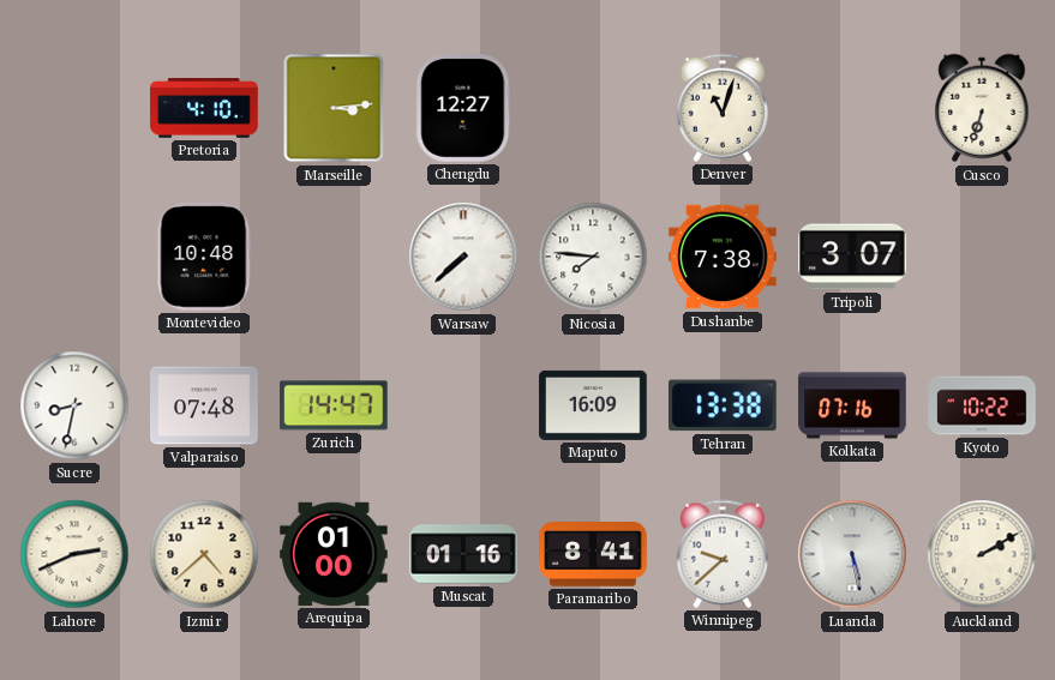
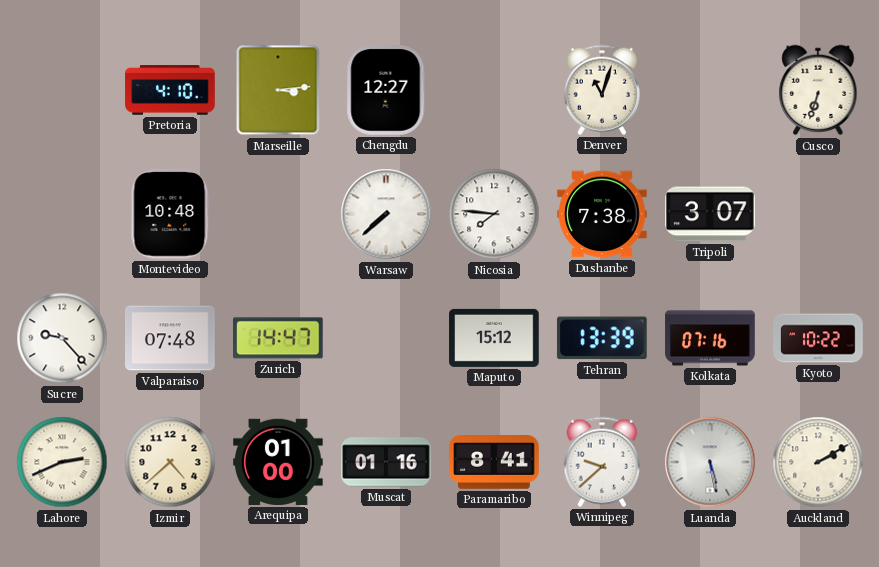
Sucre: 8:32 -> 9:23 (62, 338)
Maputo: 16:09 -> 15:12 (494, 338)
Tehran: 13:38 -> 13:39 (602, 338)
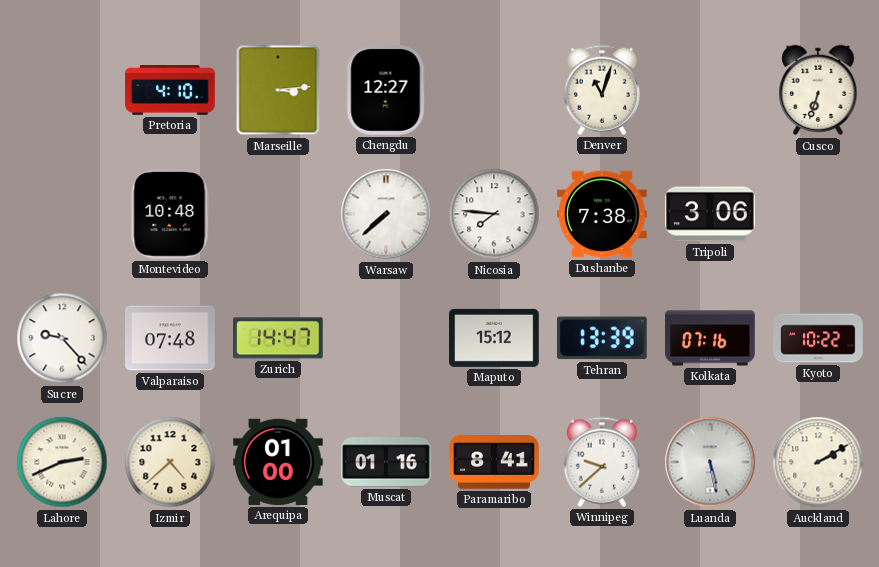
Tripoli: 3:07 -> 3:06 (710, 214)
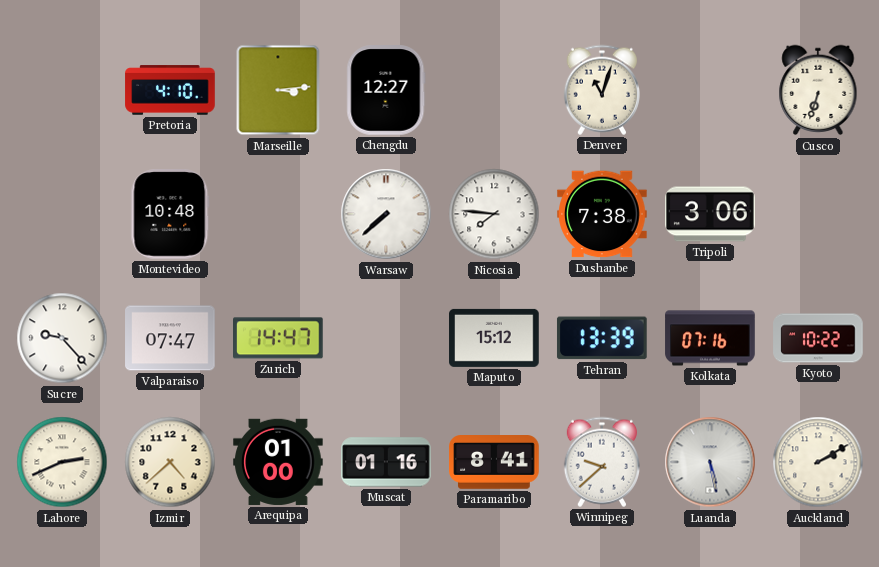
Valparaiso: 07:48 -> 07:47 (170, 338)
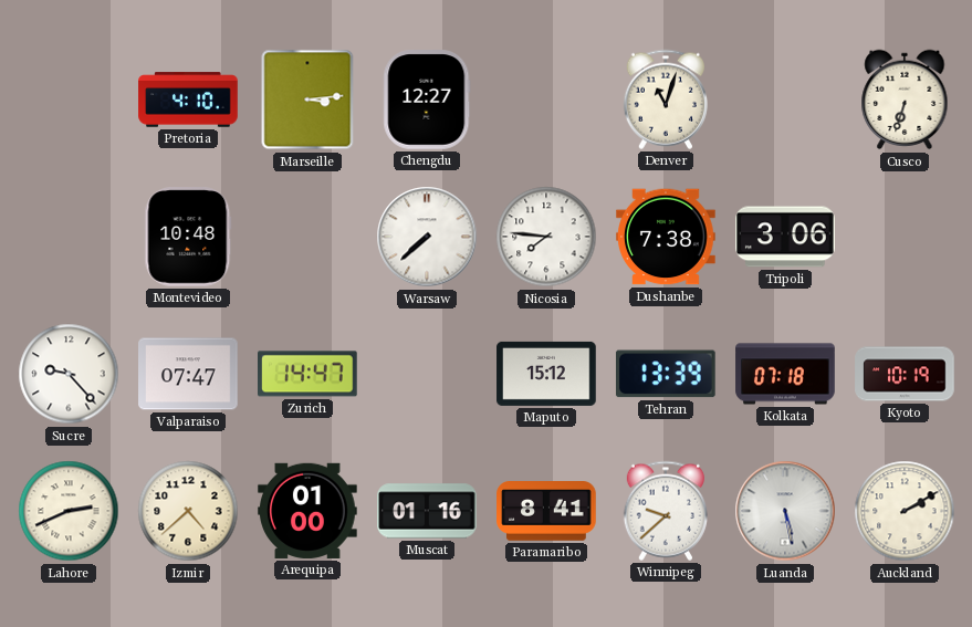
Kolkata: 07:16 -> 07:18 (785, 374)
Kyoto: 10:22 -> 10:19 (905, 374)
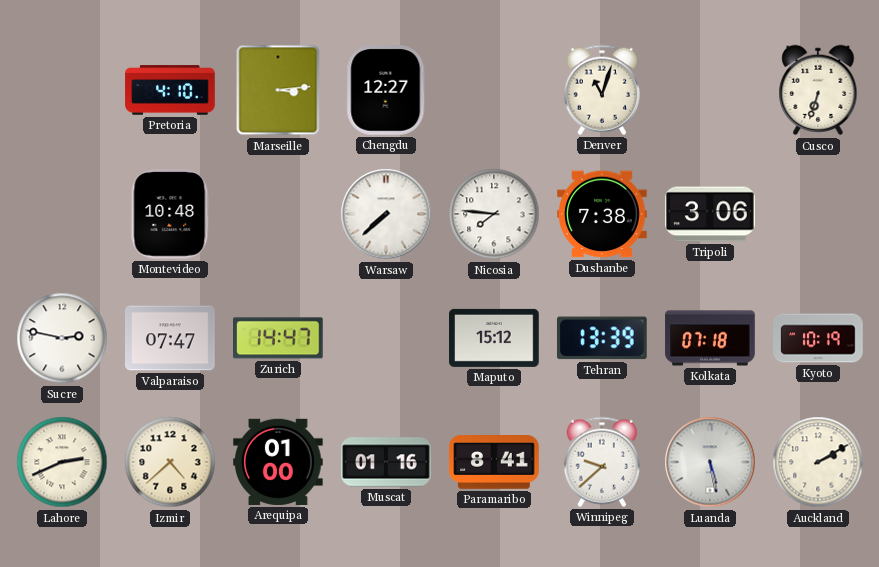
Sucre: 9:23 -> 2:47 (62, 338)
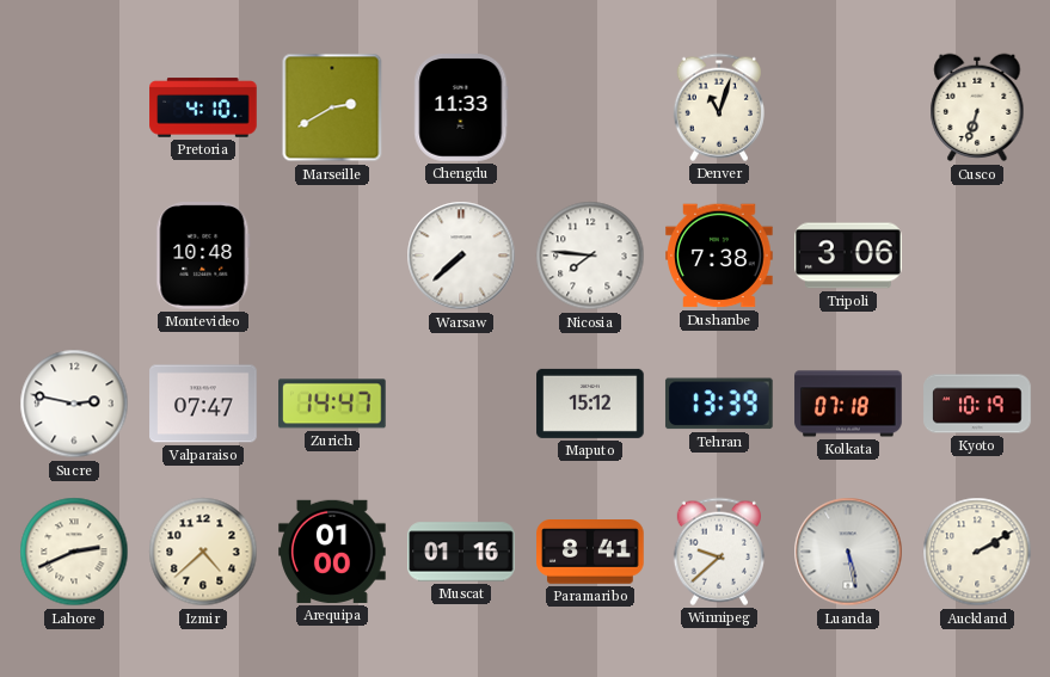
Marseille: 3:14 -> 2:40 (332, 107)
Chengdu: 12:27 -> 11:33 (461, 107)
